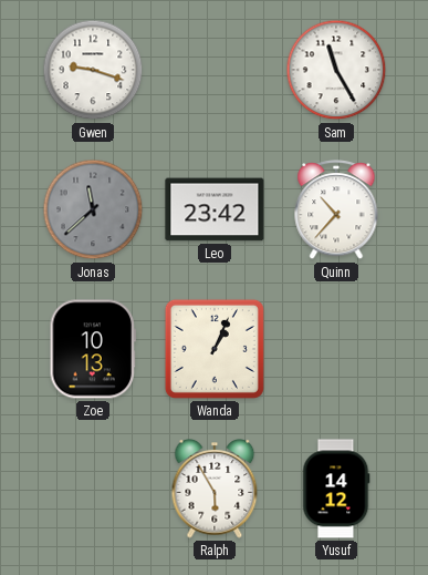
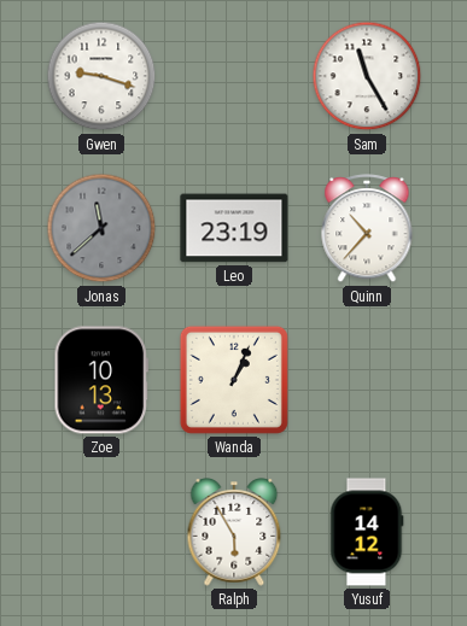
Leo: 23:42 -> 23:19 (234, 228)
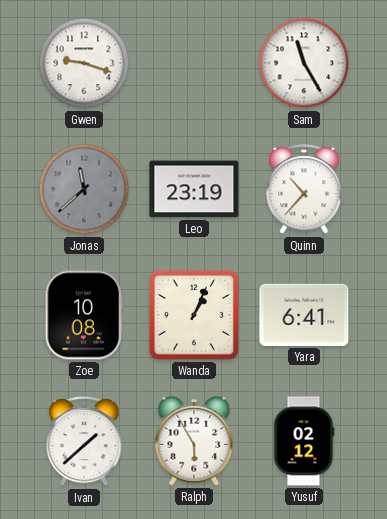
Zoe: 10:13 -> 10:08 (84, 315)
Yara: none -> 6:41 (304, 315)
Ivan: none -> 1:38 (84, 442)
Yusuf: 14:12 -> 02:12 (304, 441)
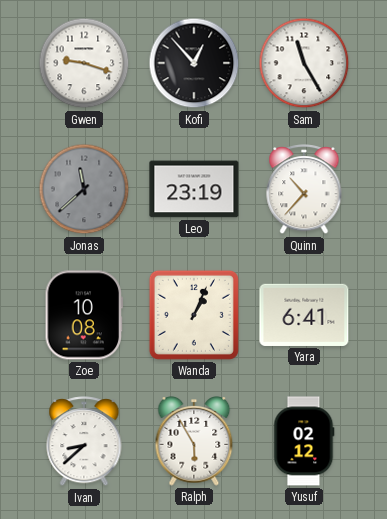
Kofi: none -> 12:53 (194, 63)
Ivan: 1:38 -> 8:38 (84, 442)
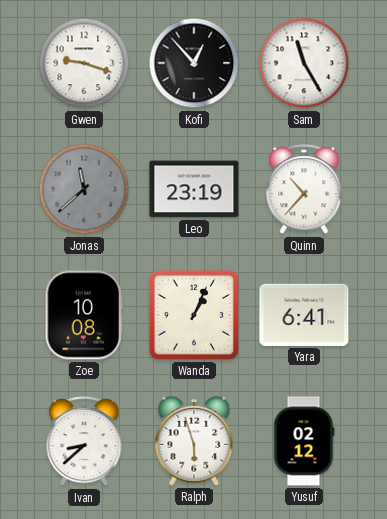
Ralph: 5:55 -> 5:57 (194, 441)
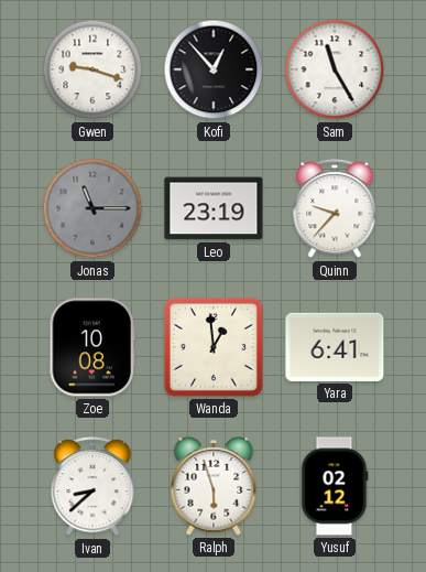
Jonas: 11:38 -> 11:15 (92, 208)
Quinn: 10:37 -> 9:37 (335, 209)
Wanda: 1:04 -> 12:59 (214, 347)
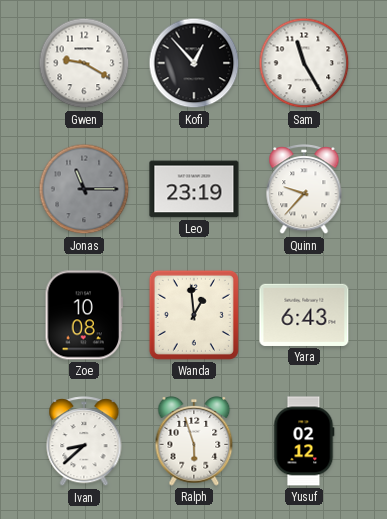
Gwen: 9:18 -> 9:20 (84, 63)
Yara: 6:41 -> 6:43 (304, 315)
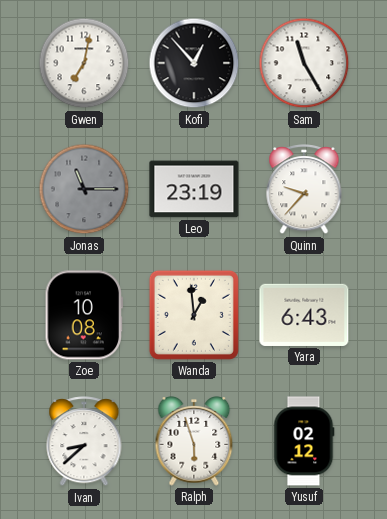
Gwen: 9:20 -> 7:02 (84, 63)
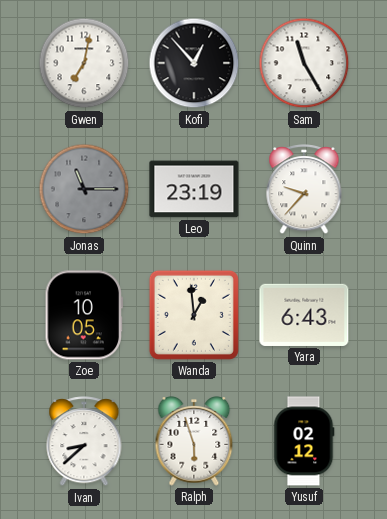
Zoe: 10:08 -> 10:05 (84, 315)
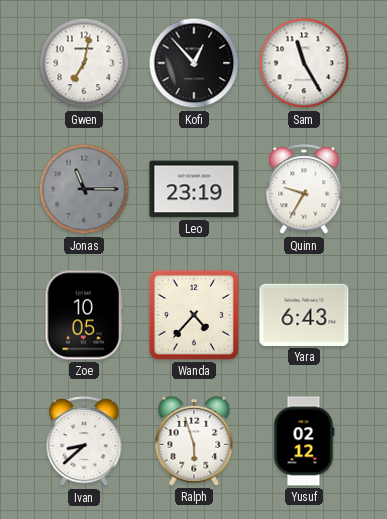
Quinn: 9:37 -> 9:35 (304, 190)
Wanda: 12:59 -> 4:37 (194, 315)
